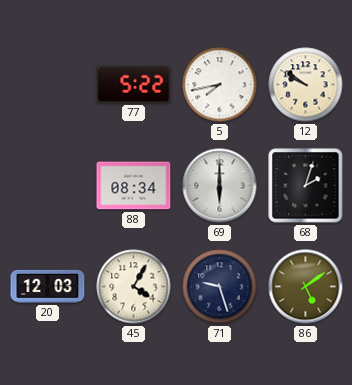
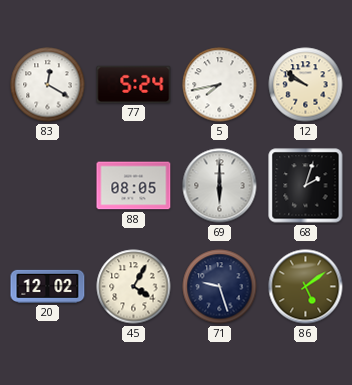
83: none -> 12:20 (48, 85)
77: 5:22 -> 5:24 (134, 84)
88: 08:34 -> 08:05 (134, 186)
20: 12:03 -> 12:02 (48, 286)
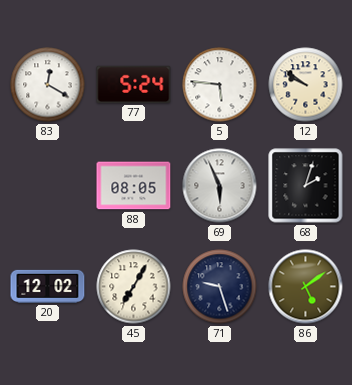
5: 7:43 -> 5:46 (220, 85)
69: 6:00 -> 5:56 (220, 186)
45: 4:05 -> 7:05 (134, 287)
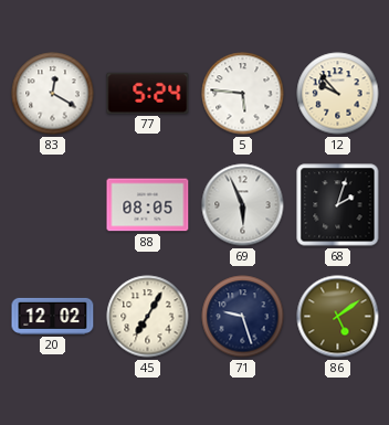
12: 9:51 -> 9:53 (338, 94)
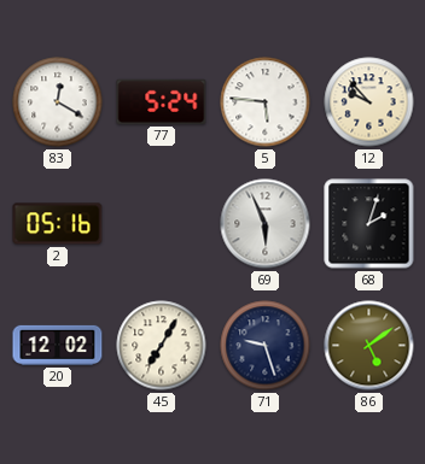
2: none -> 05:16 (58, 224)
88: 08:05 -> none (148, 205)
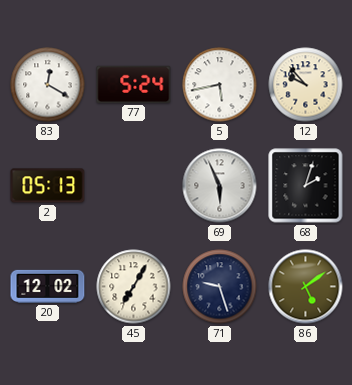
5: 5:46 -> 5:43 (220, 85)
2: 05:16 -> 05:13 (48, 186)
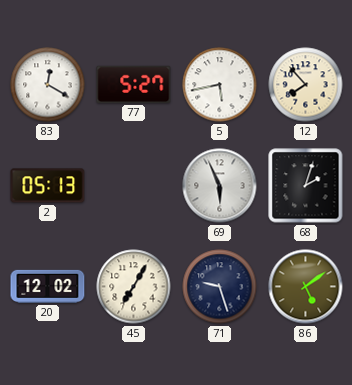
77: 5:24 -> 5:27 (134, 84)
12: 9:53 -> 7:53 (306, 85)
